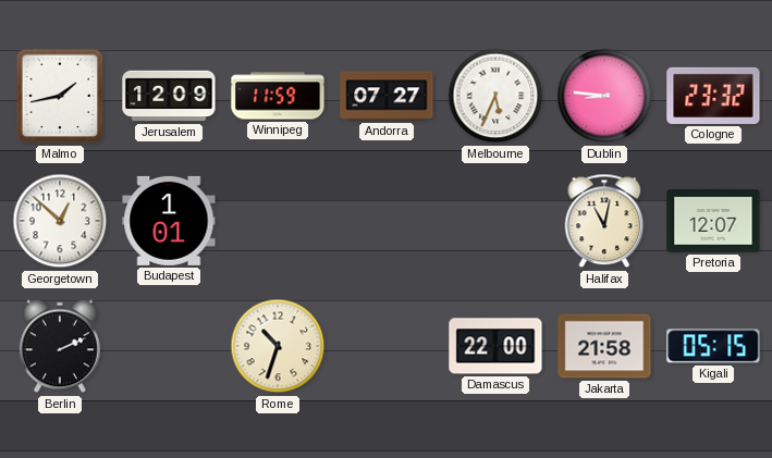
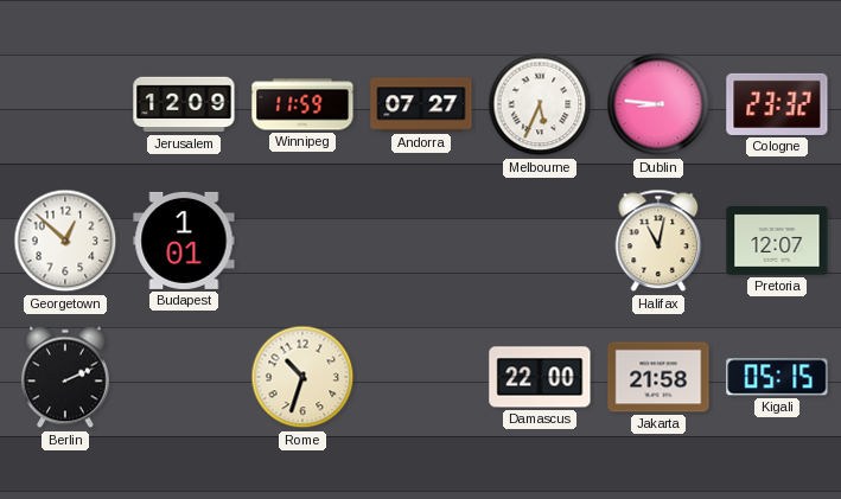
Malmo: 1:43 -> none (60, 96)
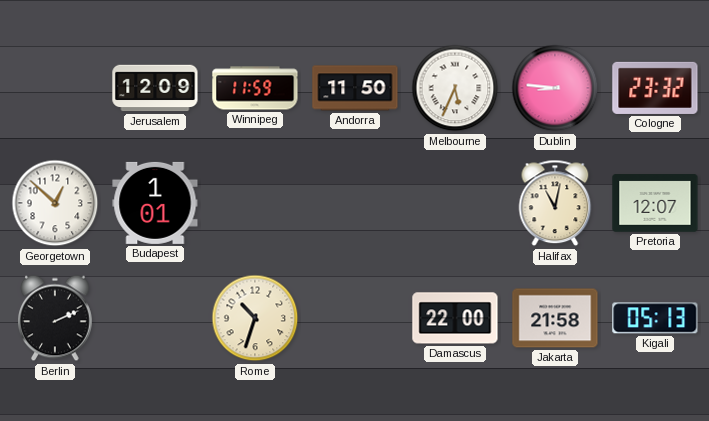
Andorra: 07:27 -> 11:50 (355, 88)
Kigali: 05:15 -> 05:13 (655, 318)
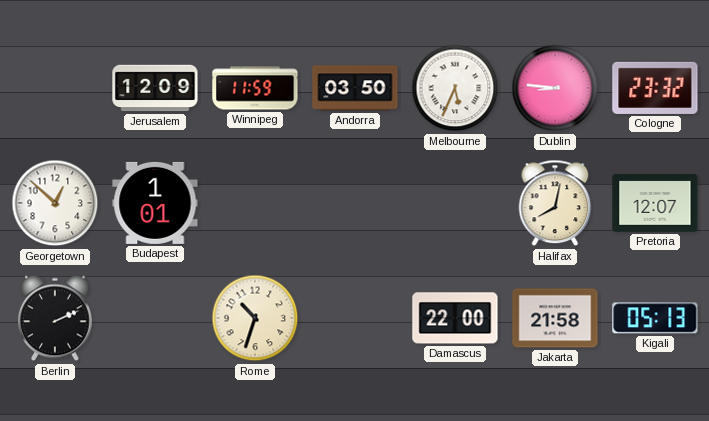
Andorra: 11:50 -> 03:50 (355, 88)
Halifax: 11:02 -> 8:02 (555, 203)
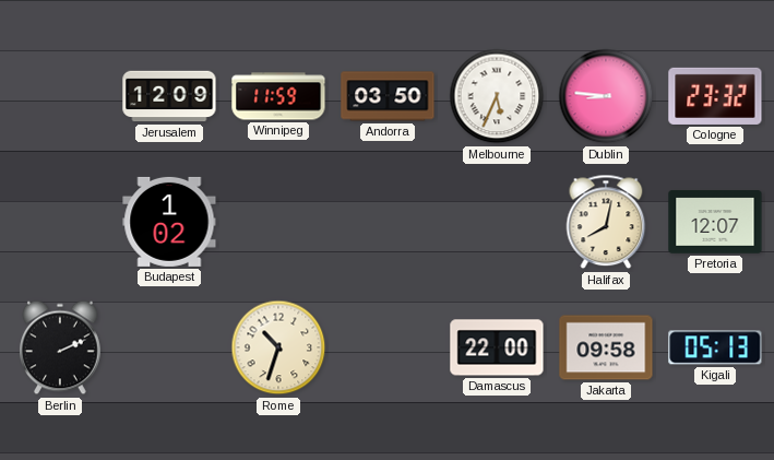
Georgetown: 12:52 -> none (55, 203)
Budapest: 1:01 -> 1:02 (169, 222)
Jakarta: 21:58 -> 09:58 (606, 347)
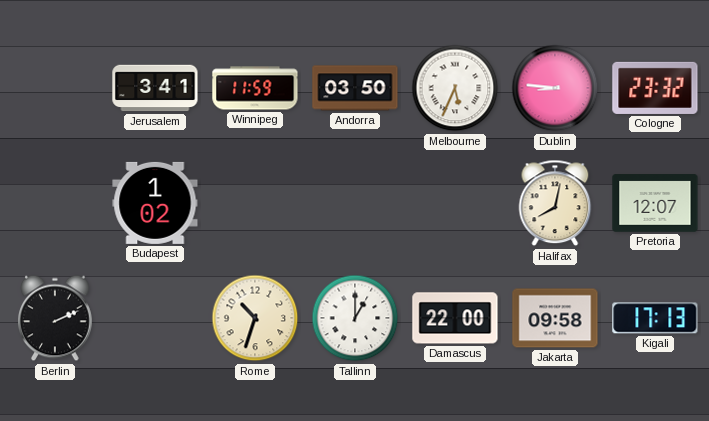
Jerusalem: 12:09 -> 3:41 (155, 88)
Tallinn: none -> 1:00 (355, 318)
Kigali: 05:13 -> 17:13 (655, 318)
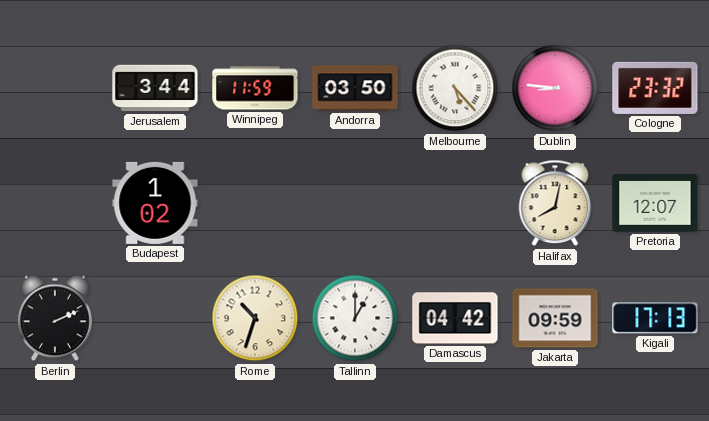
Jerusalem: 3:41 -> 3:44 (155, 88)
Melbourne: 5:34 -> 5:23 (455, 88)
Damascus: 22:00 -> 04:42 (455, 318)
Jakarta: 09:58 -> 09:59 (555, 318)
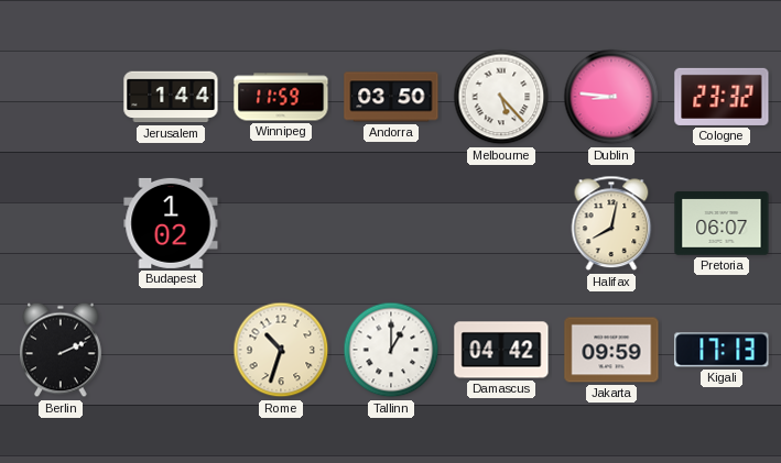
Jerusalem: 3:44 -> 1:44 (171, 97)
Pretoria: 12:07 -> 06:07 (722, 223)
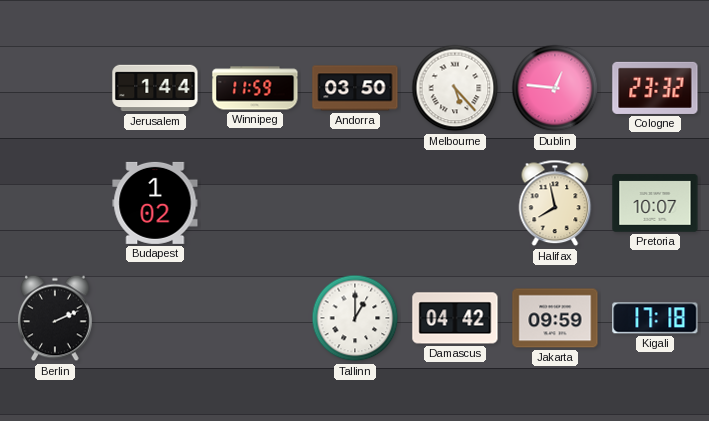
Dublin: 8:46 -> 12:46 (555, 88)
Halifax: 8:02 -> 7:58 (555, 203)
Pretoria: 06:07 -> 10:07 (655, 203)
Rome: 10:33 -> none (281, 350)
Kigali: 17:13 -> 17:18 (655, 318)
